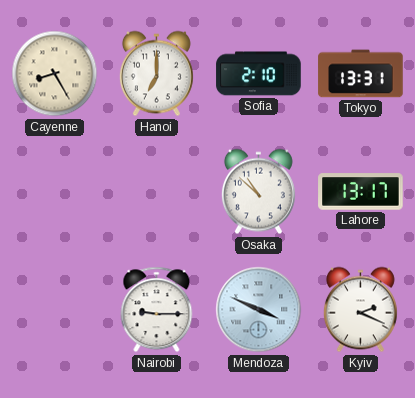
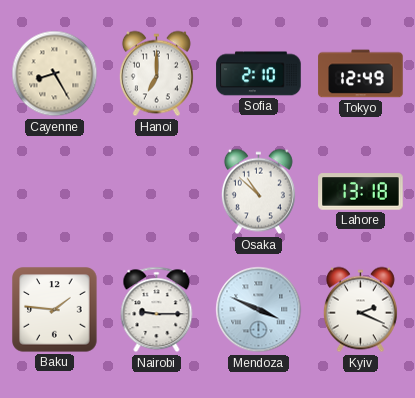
Tokyo: 13:31 -> 12:49 (361, 74)
Lahore: 13:17 -> 13:18 (361, 192)
Baku: none -> 1:46 (55, 310)
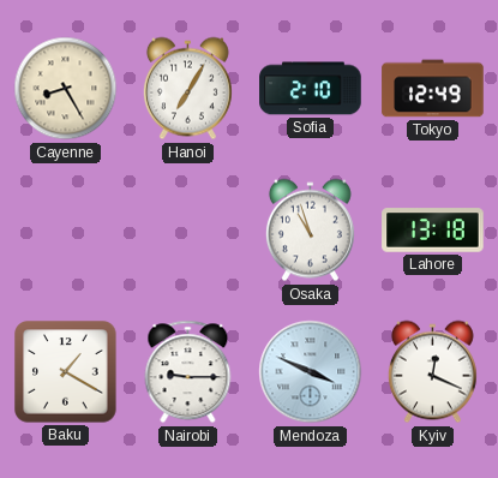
Hanoi: 7:00 -> 7:05 (187, 89)
Osaka: 10:52 -> 10:57 (310, 231)
Baku: 1:46 -> 1:20 (66, 372)
Kyiv: 2:19 -> 12:19 (432, 372)
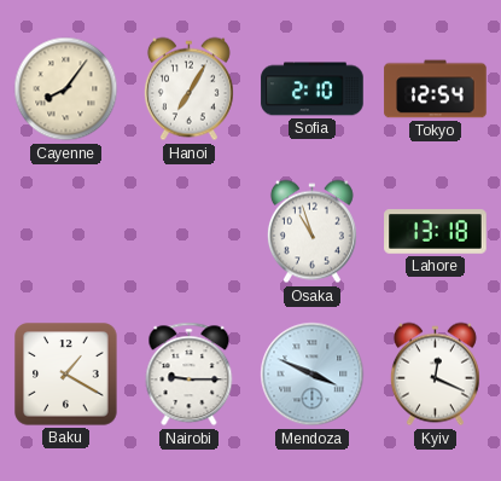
Cayenne: 8:25 -> 8:06 (66, 89)
Tokyo: 12:49 -> 12:54 (436, 89)
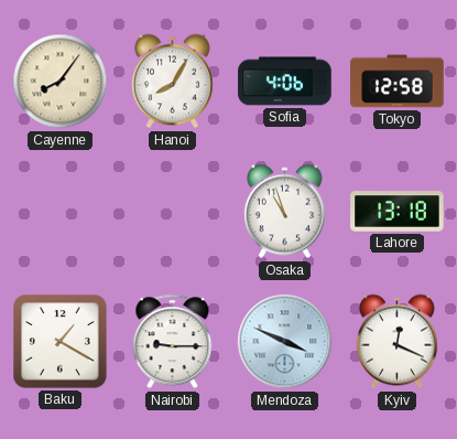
Hanoi: 7:05 -> 8:05 (172, 82)
Sofia: 2:10 -> 4:06 (285, 82)
Tokyo: 12:54 -> 12:58 (398, 82)
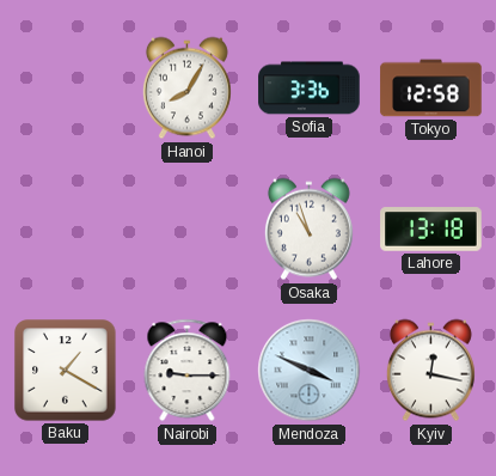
Cayenne: 8:06 -> none (61, 82)
Sofia: 4:06 -> 3:36 (310, 89)
Kyiv: 12:19 -> 12:17 (430, 371)
